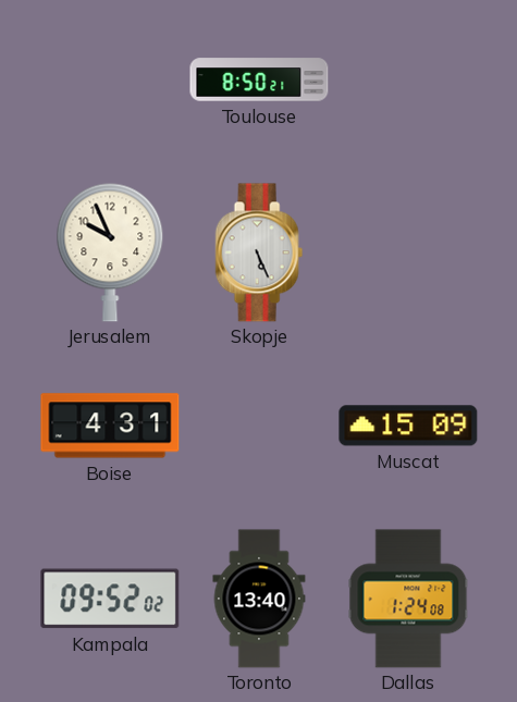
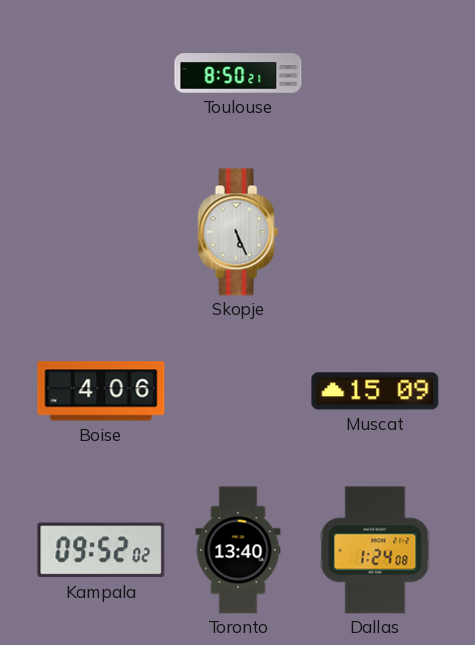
Jerusalem: 9:56 -> none (110, 253)
Boise: 4:31 -> 4:06 (101, 391)
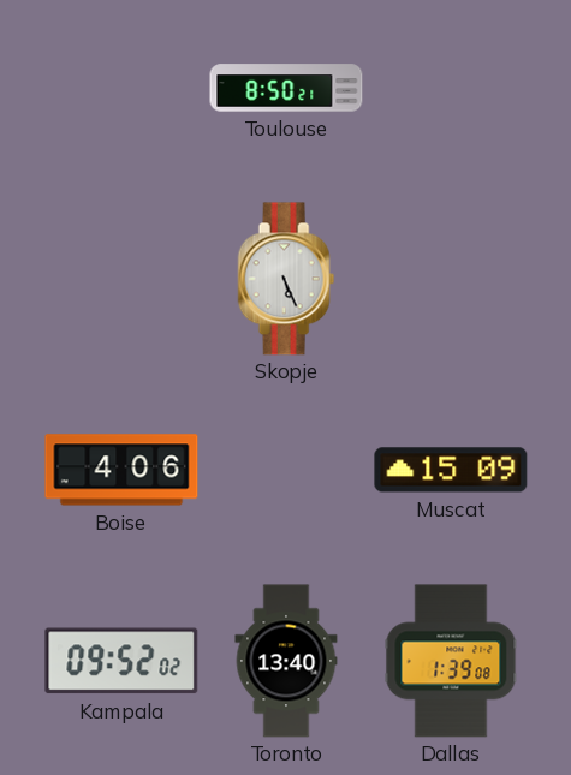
Dallas: 1:24 -> 1:39 (451, 661)
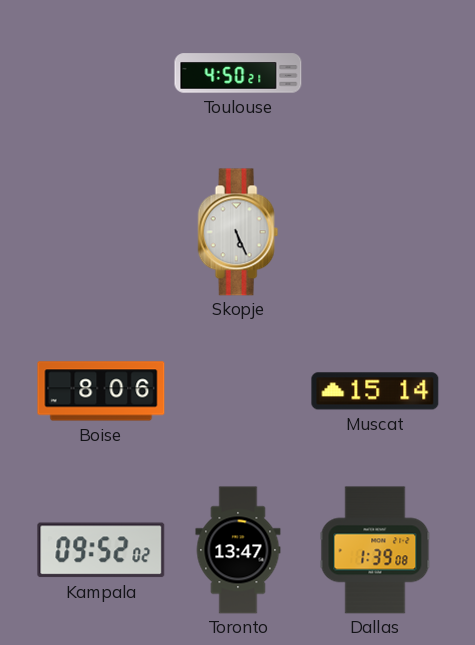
Toulouse: 8:50 -> 4:50 (238, 73)
Boise: 4:06 -> 8:06 (101, 391)
Muscat: 15:09 -> 15:14 (375, 391)
Toronto: 13:40 -> 13:47 (238, 550)
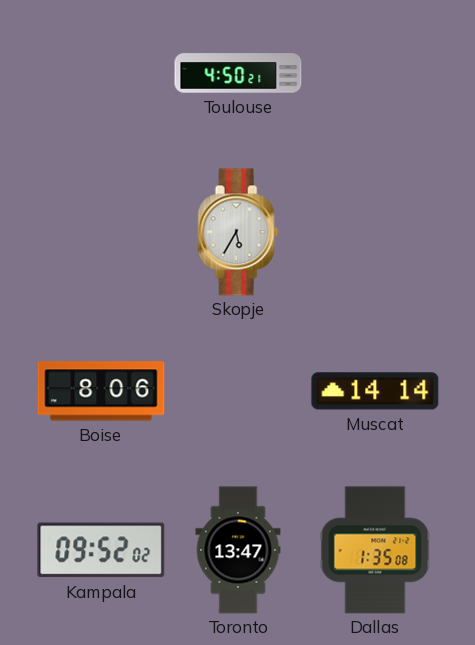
Skopje: 5:26 -> 5:35 (238, 232)
Muscat: 15:14 -> 14:14 (375, 391)
Dallas: 1:39 -> 1:35 (375, 550)
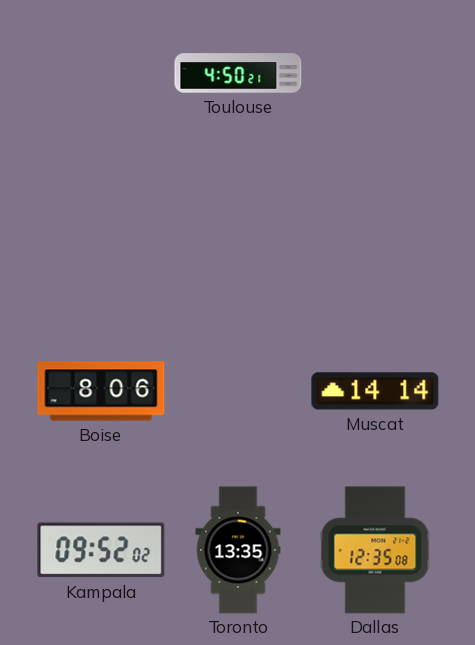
Skopje: 5:35 -> none (238, 232)
Toronto: 13:47 -> 13:35 (238, 550)
Dallas: 1:35 -> 12:35 (375, 550)
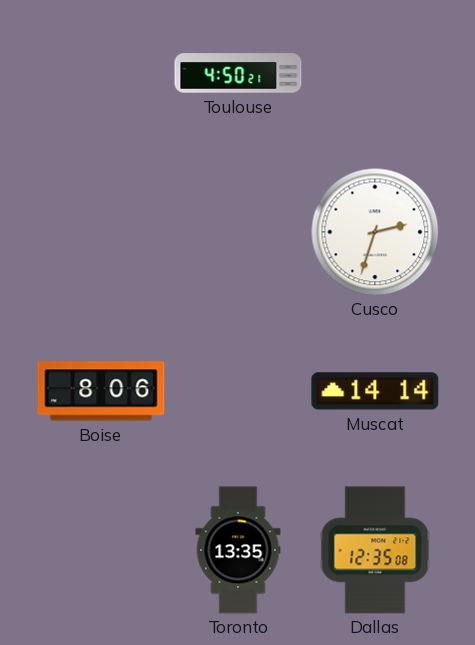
Cusco: none -> 2:33 (375, 232)
Kampala: 09:52 -> none (101, 550)
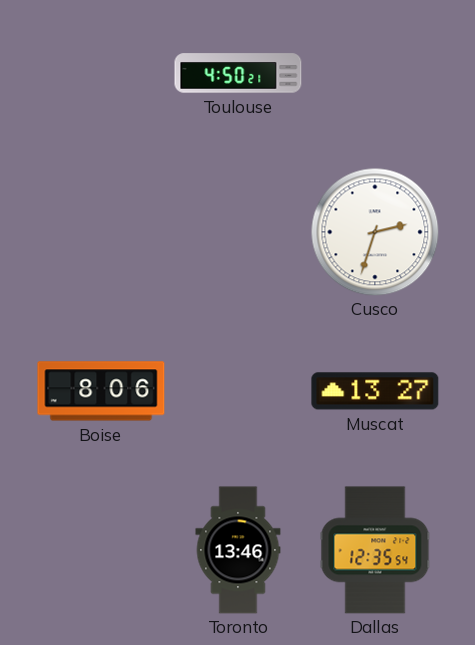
Muscat: 14:14 -> 13:27 (375, 391)
Toronto: 13:35 -> 13:46 (238, 550)
Dallas: 12:35:08 -> 12:35:54 (375, 550)
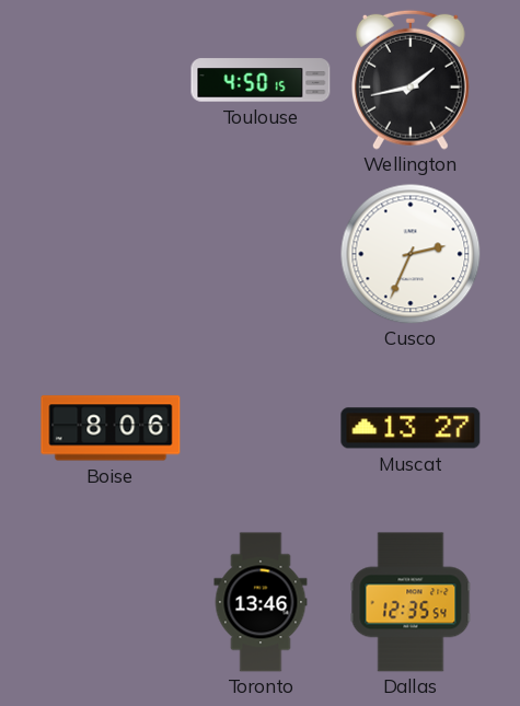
Toulouse: 4:50:21 -> 4:50:15 (261, 80)
Wellington: none -> 1:43 (411, 80)
Cusco: 2:33 -> 2:34 (411, 254)
